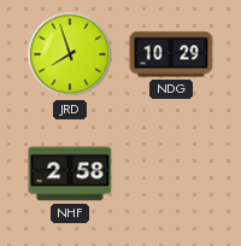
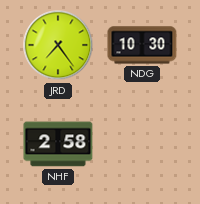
JRD: 7:57 -> 7:24 (58, 45)
NDG: 10:29 -> 10:30 (142, 45)
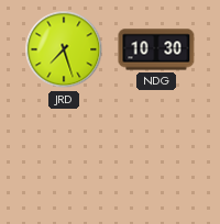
JRD: 7:24 -> 7:27 (64, 49)
NHF: 2:58 -> none (58, 144)
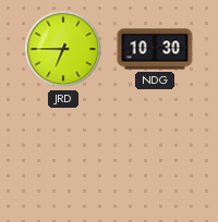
JRD: 7:27 -> 6:45 (63, 49)
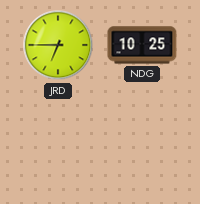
NDG: 10:30 -> 10:25 (142, 45)
